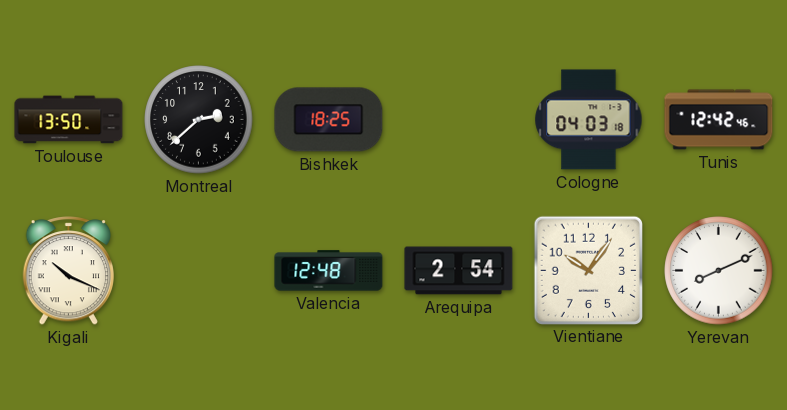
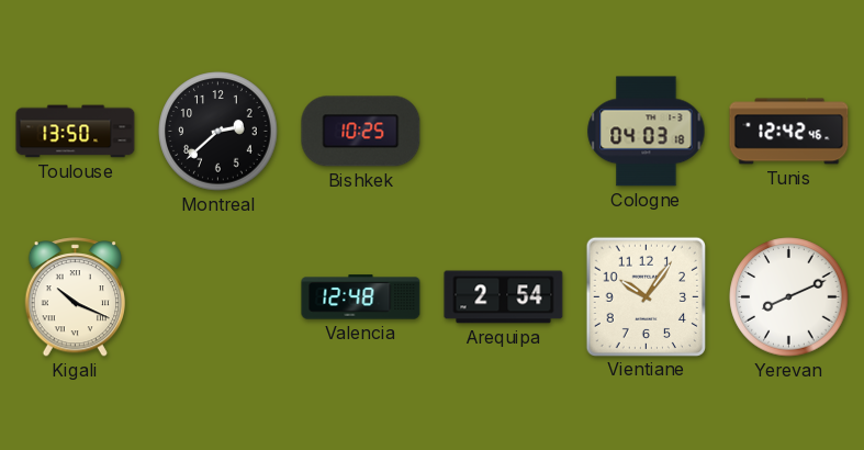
Bishkek: 18:25 -> 10:25 (361, 132)
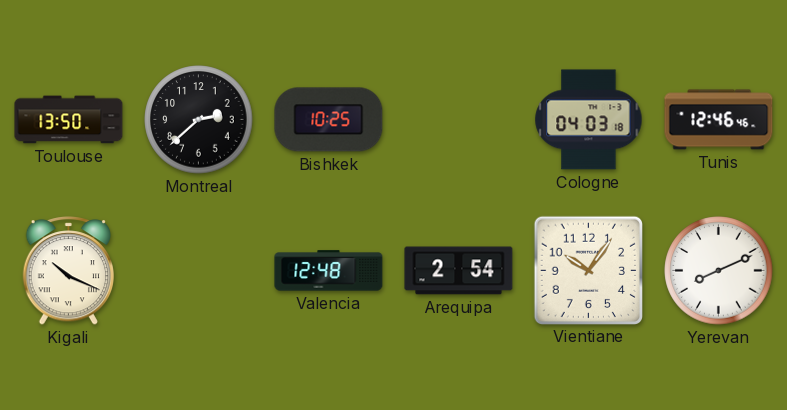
Tunis: 12:42 -> 12:46 (719, 120)
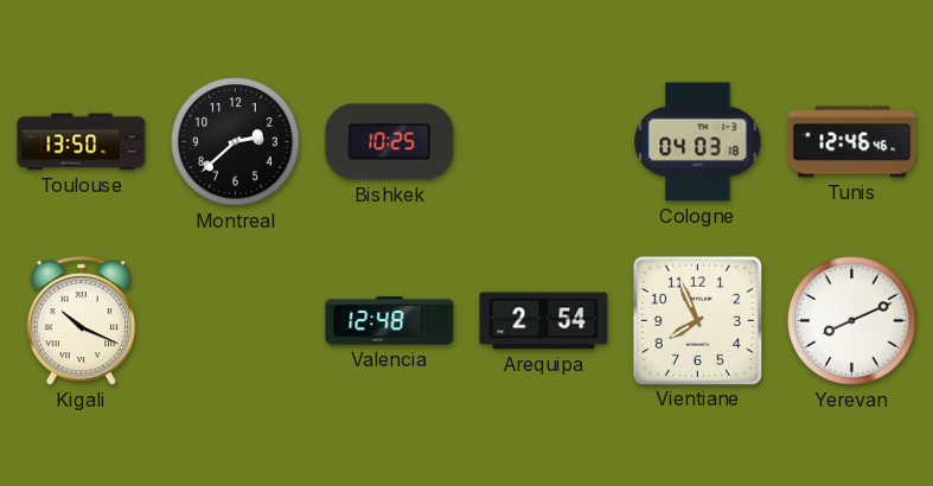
Vientiane: 10:06 -> 7:56 (697, 320)
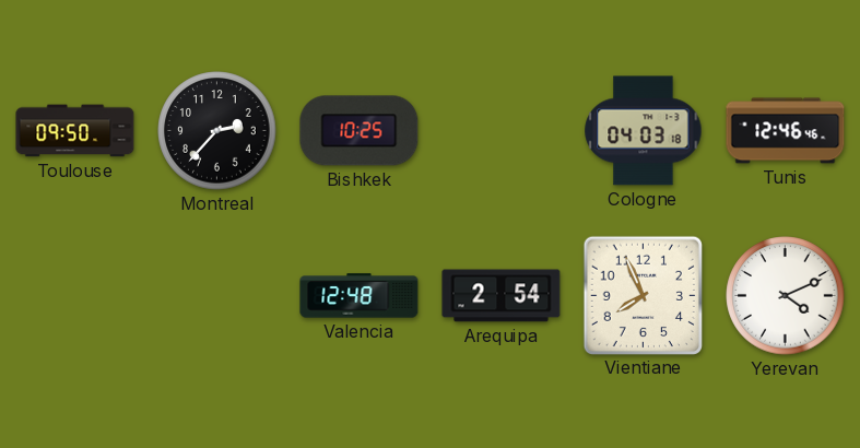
Toulouse: 13:50 -> 09:50 (75, 131)
Montreal: 2:38 -> 2:37 (217, 131)
Kigali: 10:19 -> none (81, 321)
Yerevan: 8:11 -> 4:11 (786, 296)
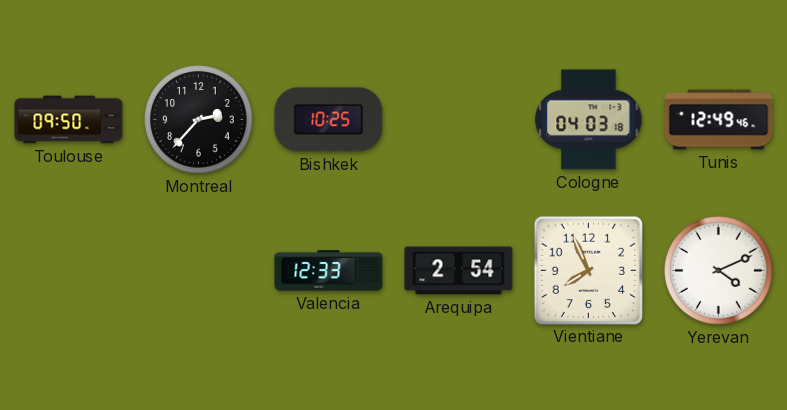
Tunis: 12:46 -> 12:49 (719, 120)
Valencia: 12:48 -> 12:33 (329, 271)
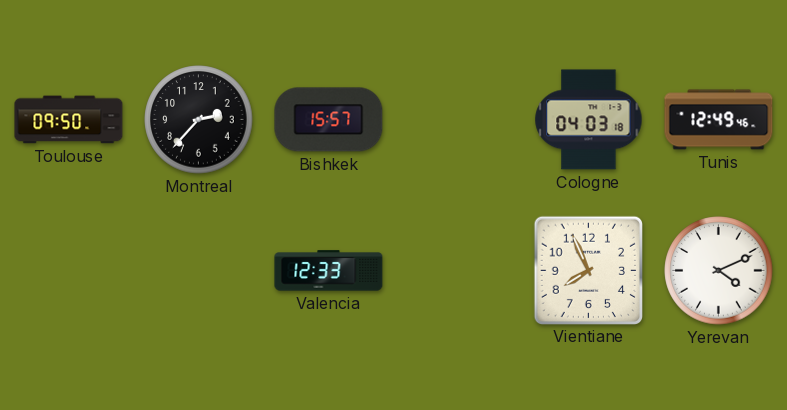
Bishkek: 10:25 -> 15:57 (329, 120)
Arequipa: 2:54 -> none (459, 271)
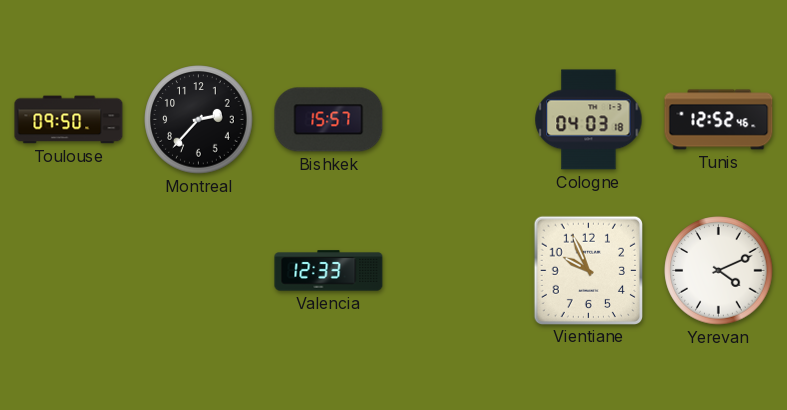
Tunis: 12:49 -> 12:52 (719, 120)
Vientiane: 7:56 -> 9:56 (588, 270)
